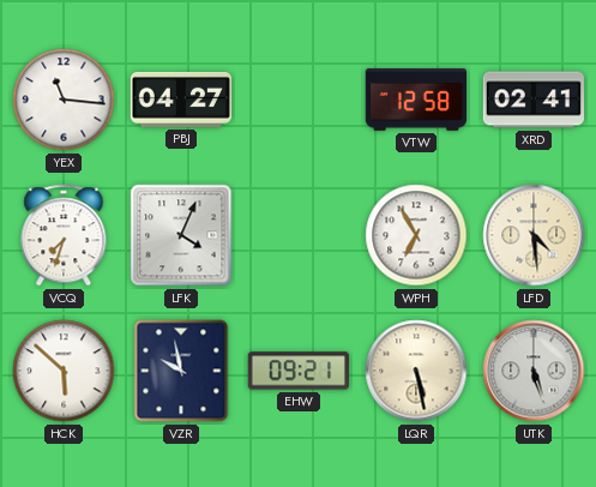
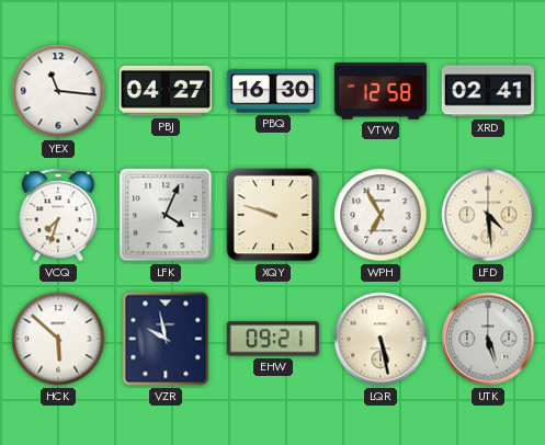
PBQ: none -> 16:30 (273, 91)
XQY: none -> 9:48 (273, 215)
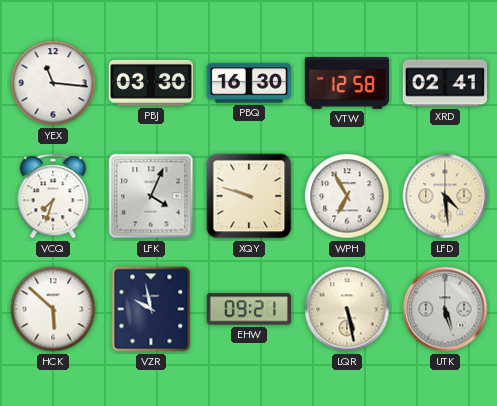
PBJ: 04:27 -> 03:30 (150, 83)
